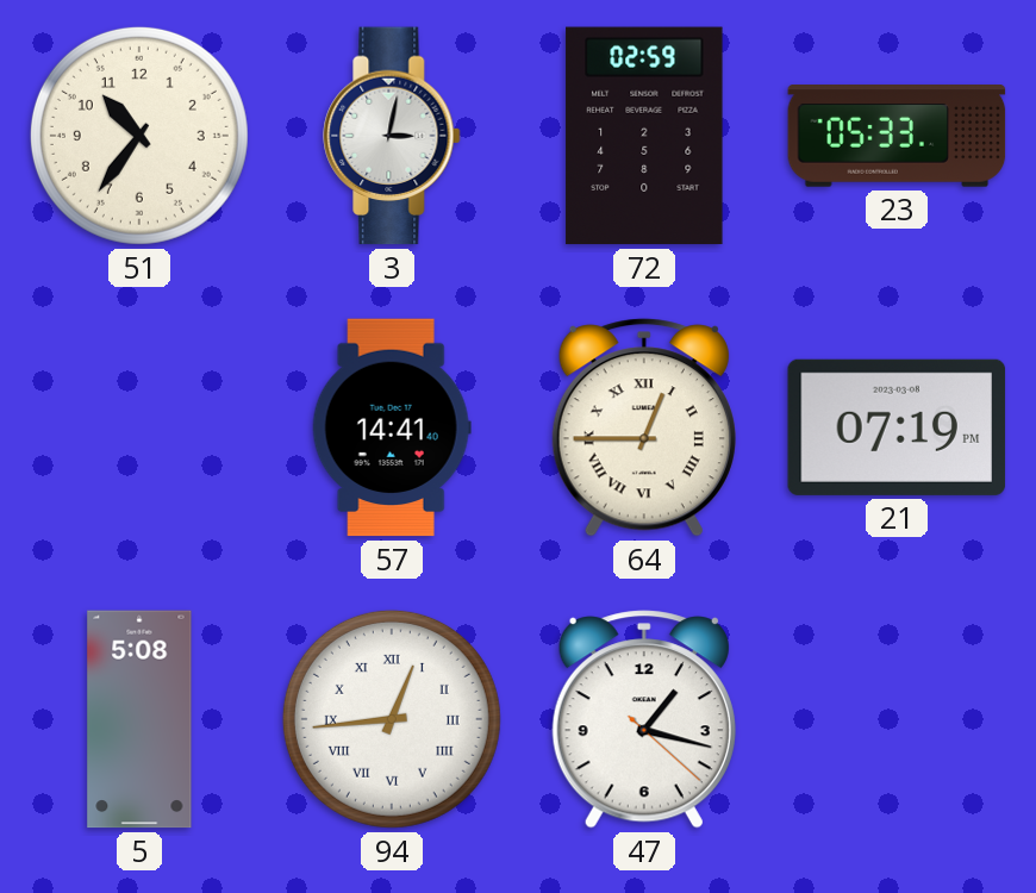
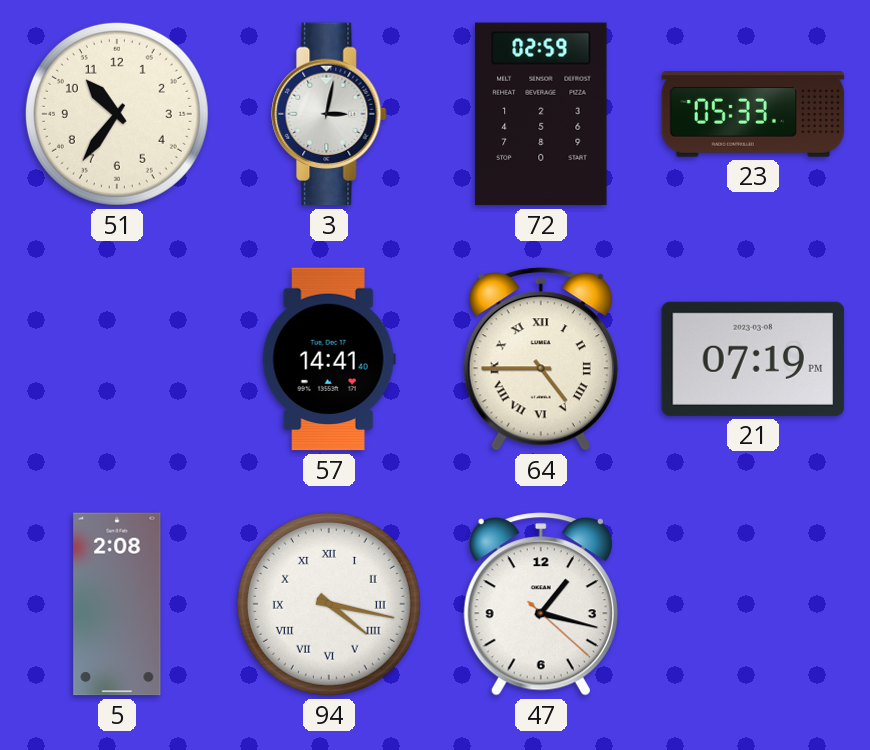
64: 12:45 -> 4:45 (541, 359)
5: 5:08 -> 2:08 (117, 604)
94: 12:44 -> 4:17 (329, 604)
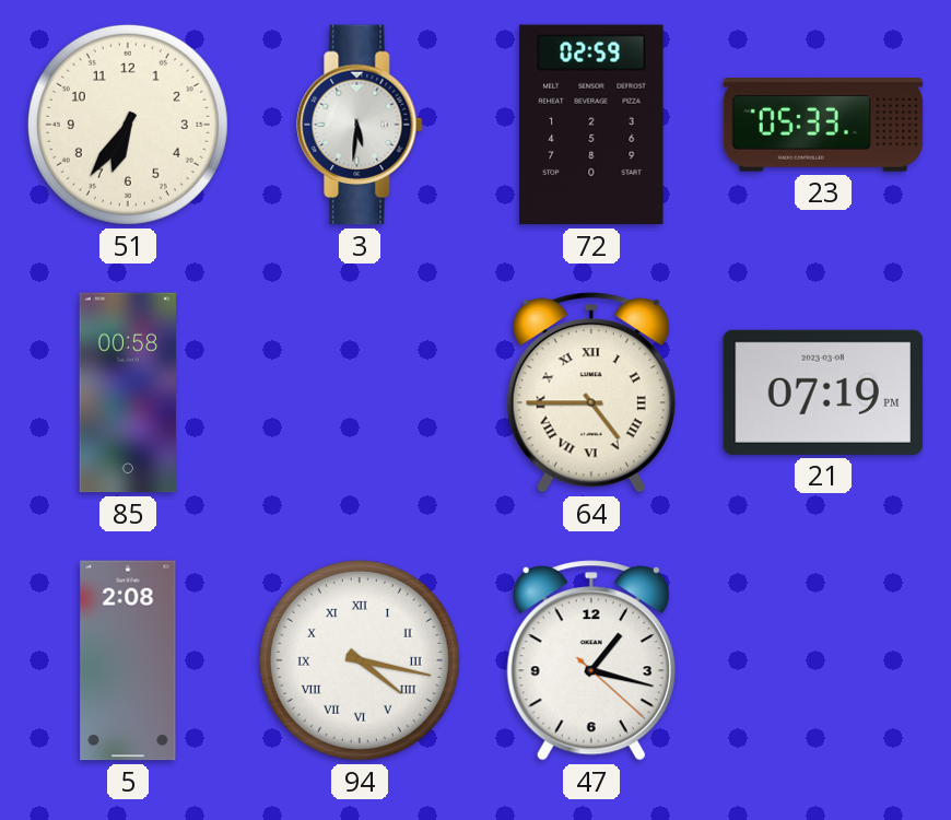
51: 10:36 -> 6:36 (128, 125)
3: 3:02 -> 5:31 (360, 125)
85: none -> 00:58 (127, 393)
57: 14:41 -> none (329, 359)
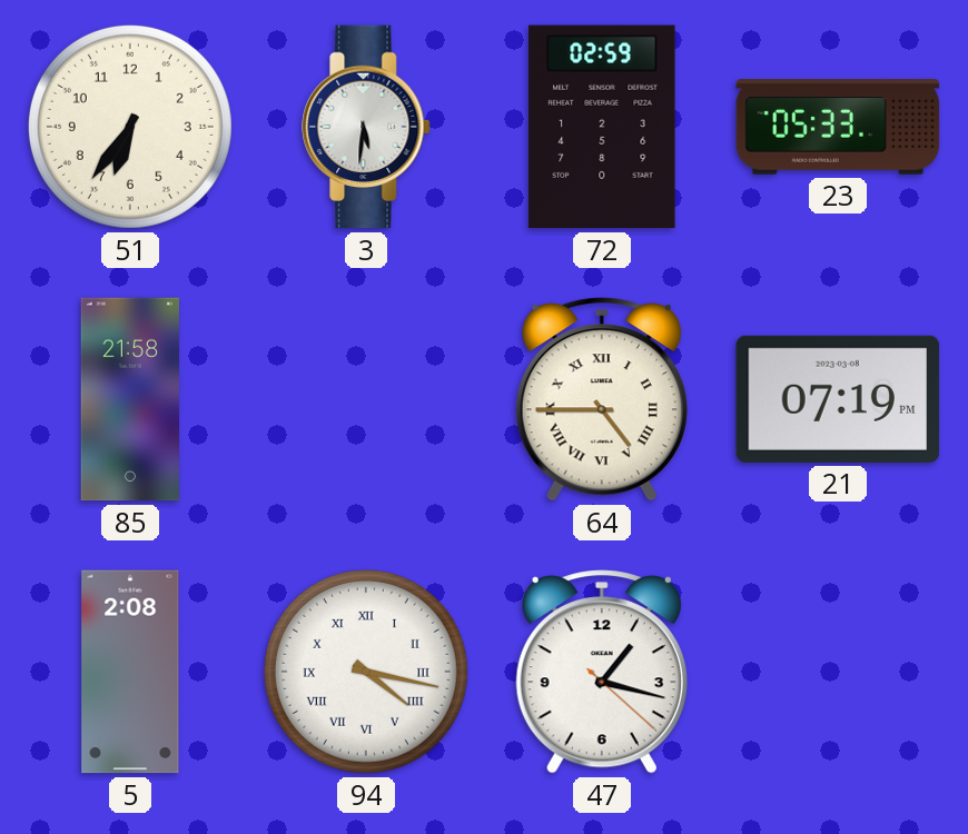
85: 00:58 -> 21:58 (129, 399)
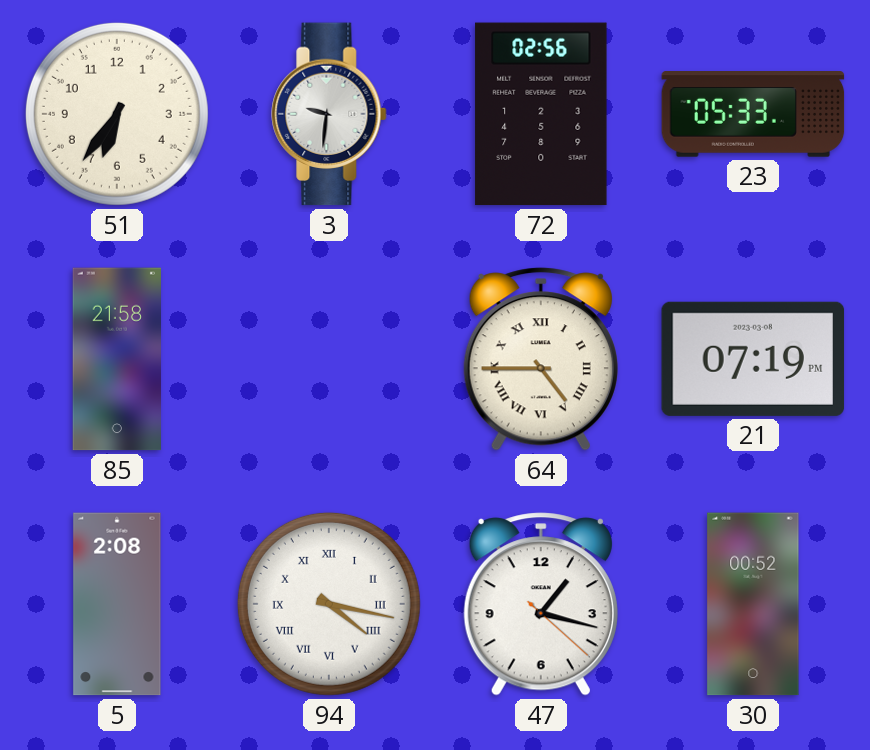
3: 5:31 -> 9:31 (329, 114)
72: 02:59 -> 02:56 (541, 114)
30: none -> 00:52 (753, 604)
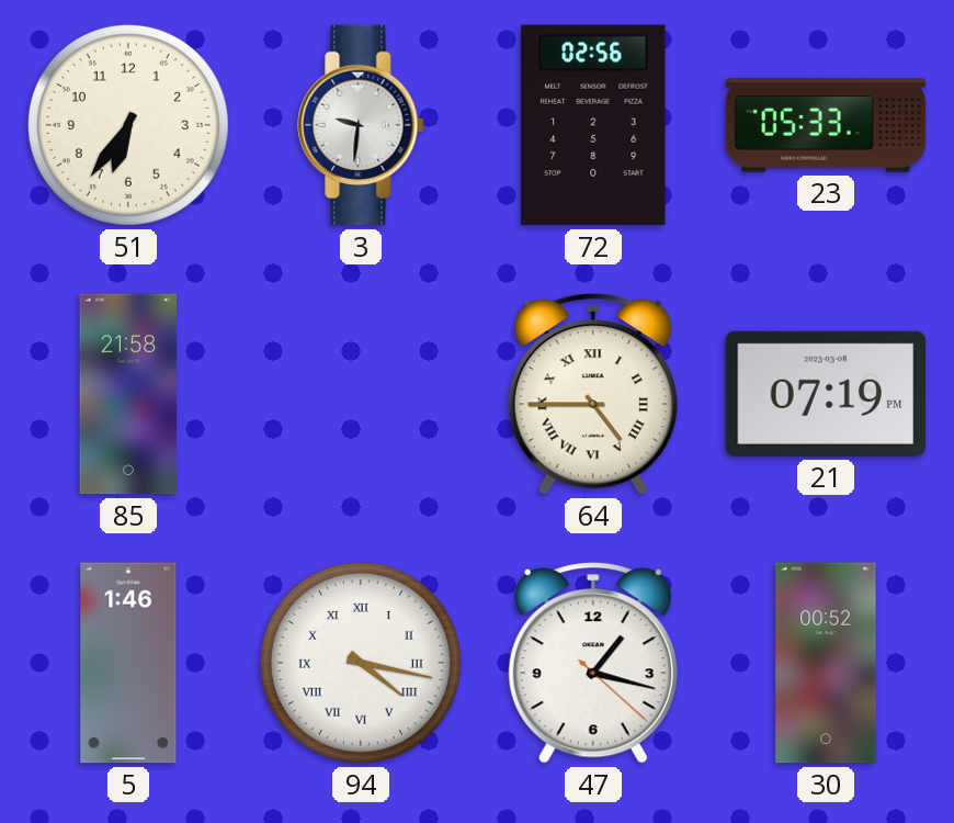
5: 2:08 -> 1:46 (128, 663)
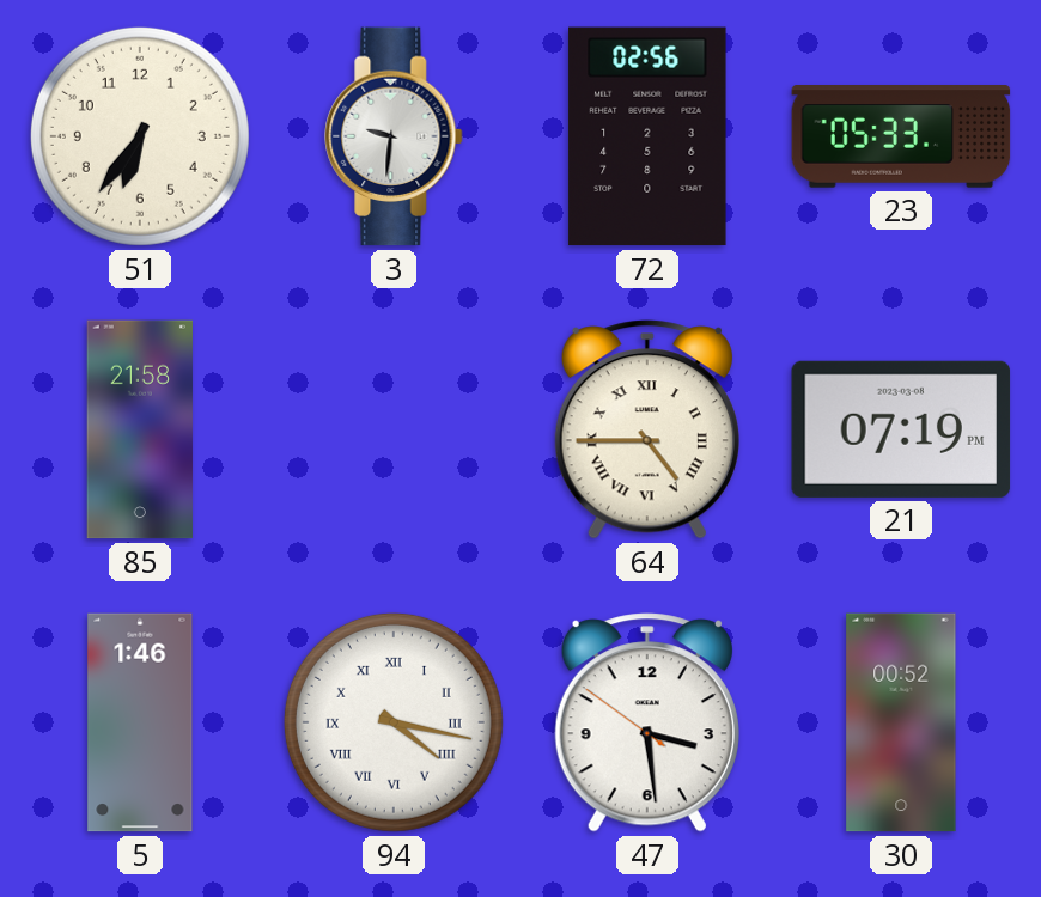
47: 1:17 -> 3:28 (647, 722)
